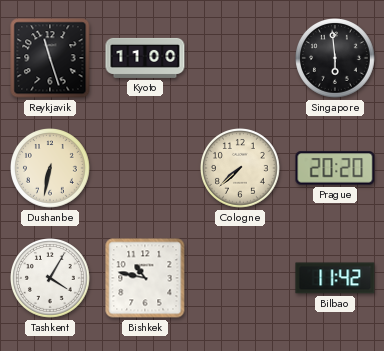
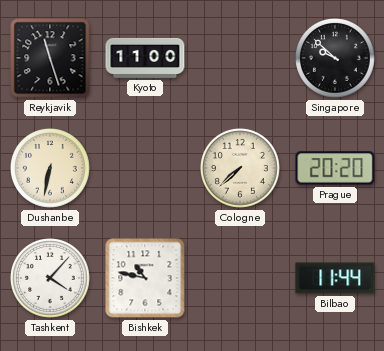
Singapore: 5:59 -> 9:52 (336, 59)
Tashkent: 4:05 -> 4:07 (51, 279)
Bilbao: 11:42 -> 11:44 (335, 278)
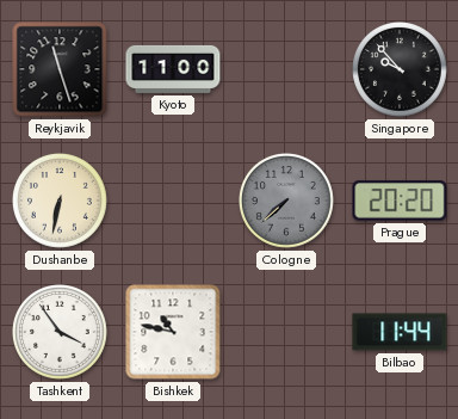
Singapore: 9:52 -> 9:53 (401, 70)
Cologne dial: cream -> grey (287, 202)
Tashkent: 4:07 -> 3:54 (61, 333)
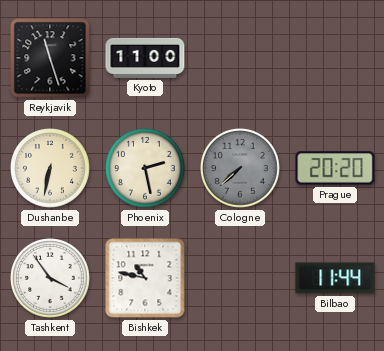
Singapore: 9:53 -> none (401, 70)
Phoenix: none -> 2:28 (146, 169)
